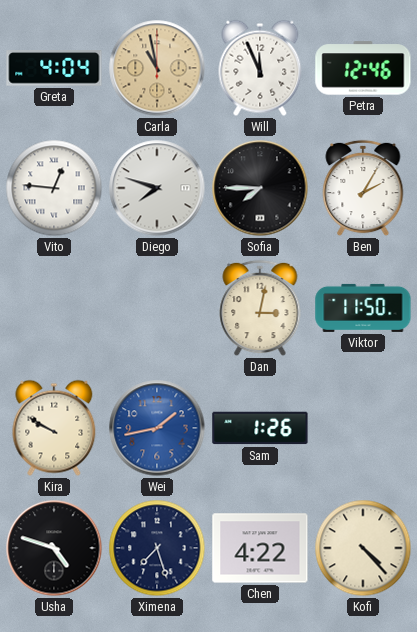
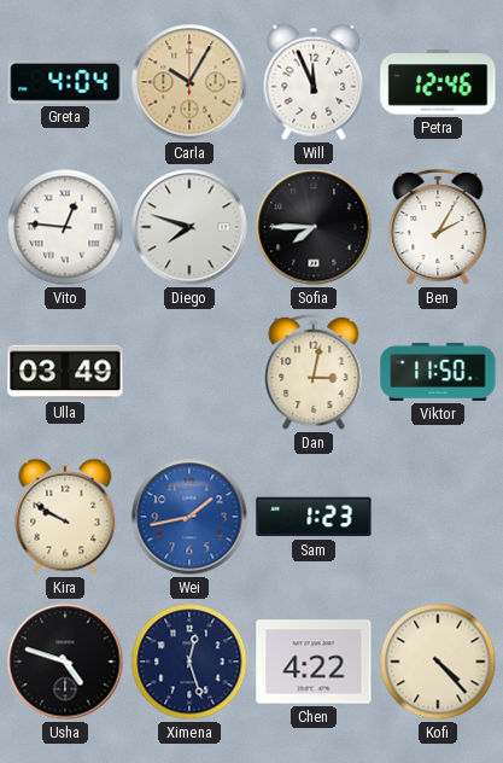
Carla: 10:58 -> 10:05 (189, 82)
Ulla: none -> 03:49 (65, 372)
Sam: 1:26 -> 1:23 (314, 517)
Ximena: 7:27 -> 12:27 (189, 662)
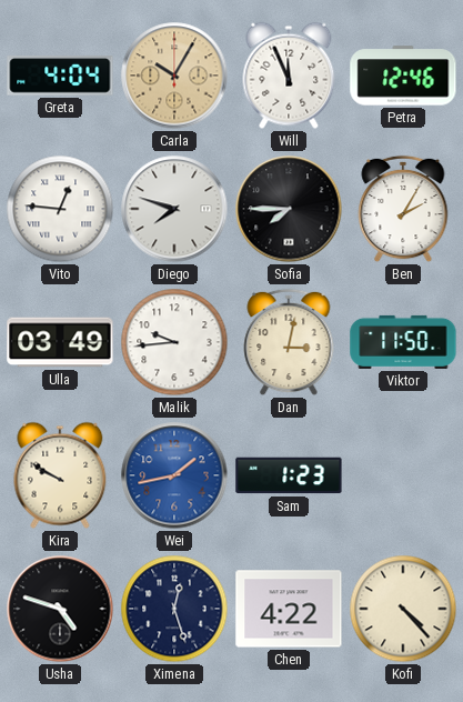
Malik: none -> 9:44 (174, 342)
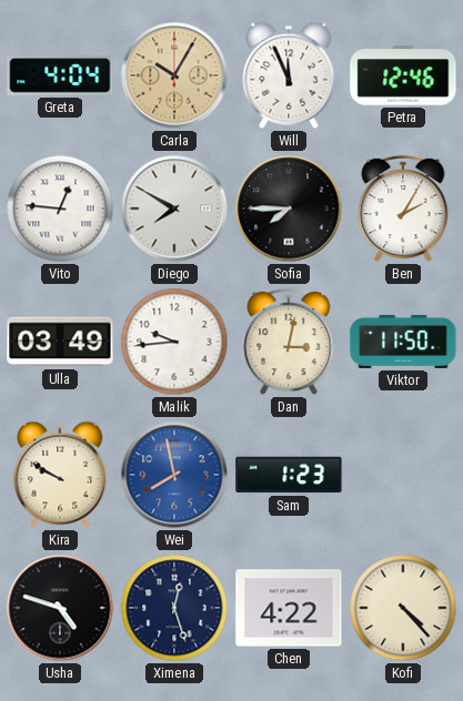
Diego: 7:48 -> 7:50 (174, 209)
Wei: 1:43 -> 7:58 (174, 475)
